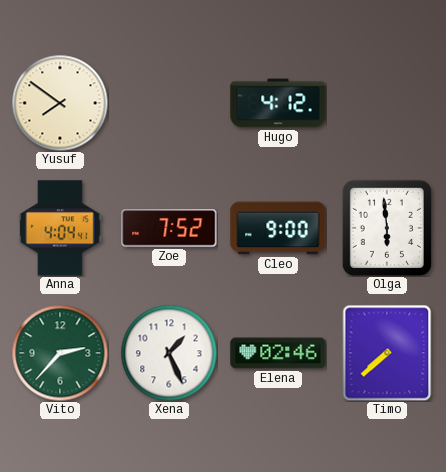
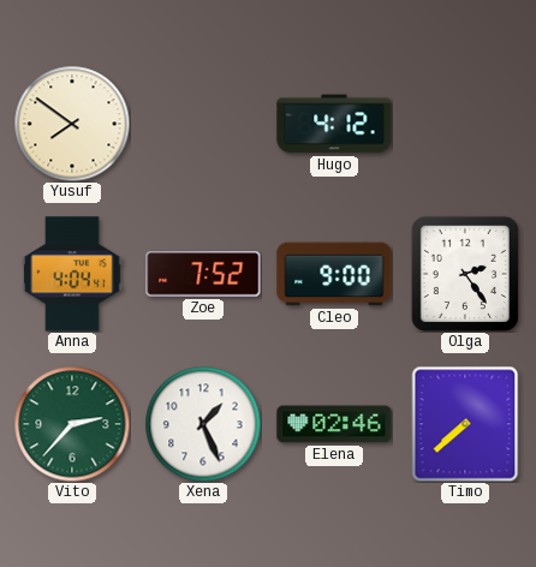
Olga: 5:59 -> 2:24 (465, 274)
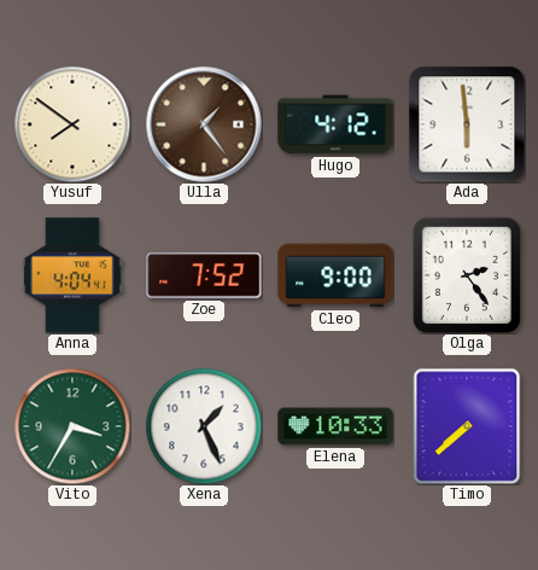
Ulla: none -> 1:24 (204, 124)
Ada: none -> 5:59 (467, 124)
Vito: 2:37 -> 3:35 (72, 426)
Elena: 02:46 -> 10:33 (335, 426)
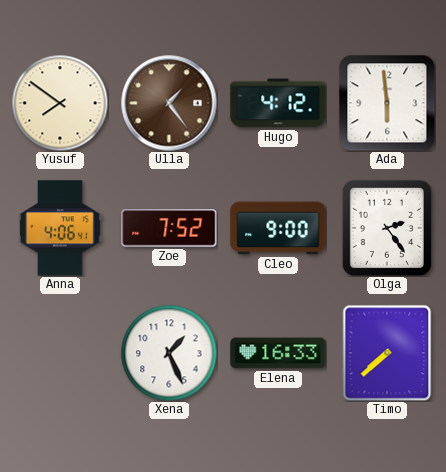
Anna: 4:04 -> 4:06 (60, 228)
Vito: 3:35 -> none (72, 426)
Elena: 10:33 -> 16:33 (278, 353)
